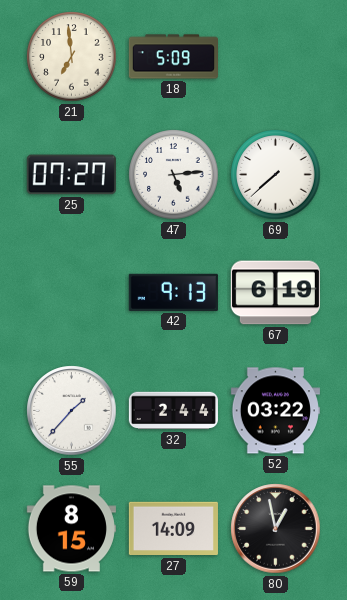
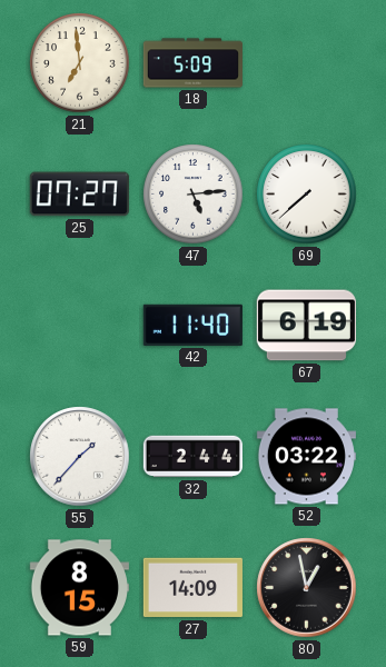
42: 9:13 -> 11:40 (192, 325)
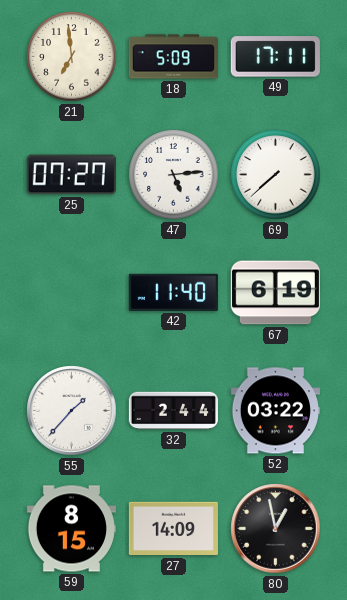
49: none -> 17:11 (275, 57)
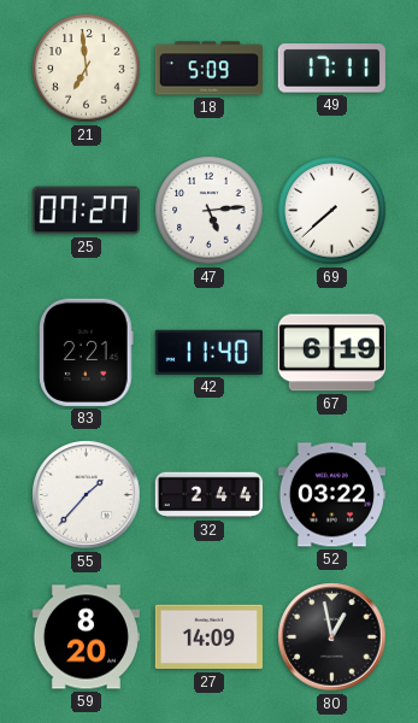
83: none -> 2:21 (87, 352)
59: 8:15 -> 8:20 (86, 637)
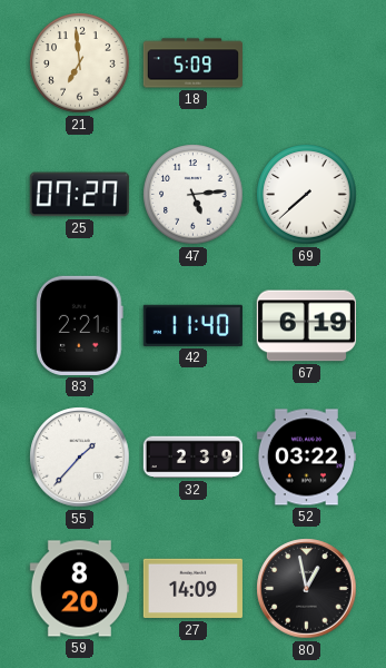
49: 17:11 -> none (331, 69)
32: 2:44 -> 2:39 (192, 458)
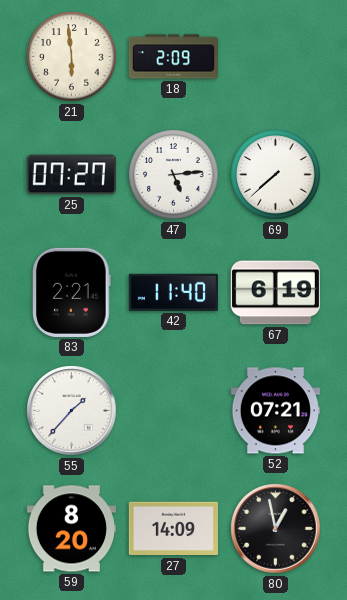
21: 6:59 -> 5:59 (72, 57)
18: 5:09 -> 2:09 (173, 57)
32: 2:39 -> none (192, 458)
52: 03:22 -> 07:21 (275, 411)
